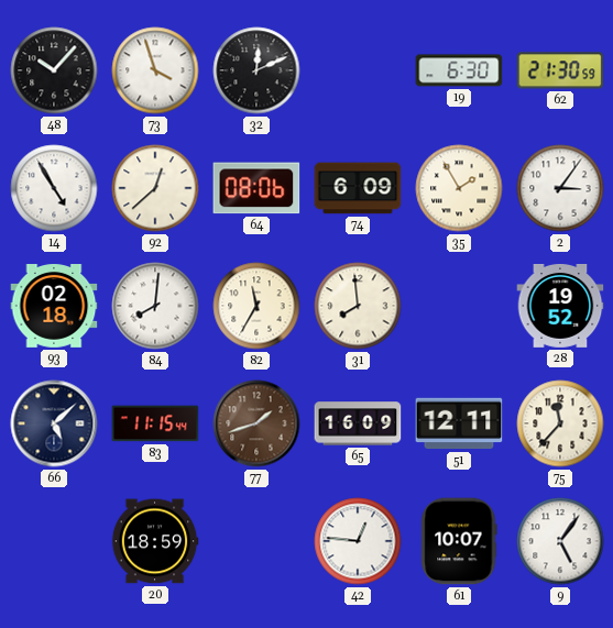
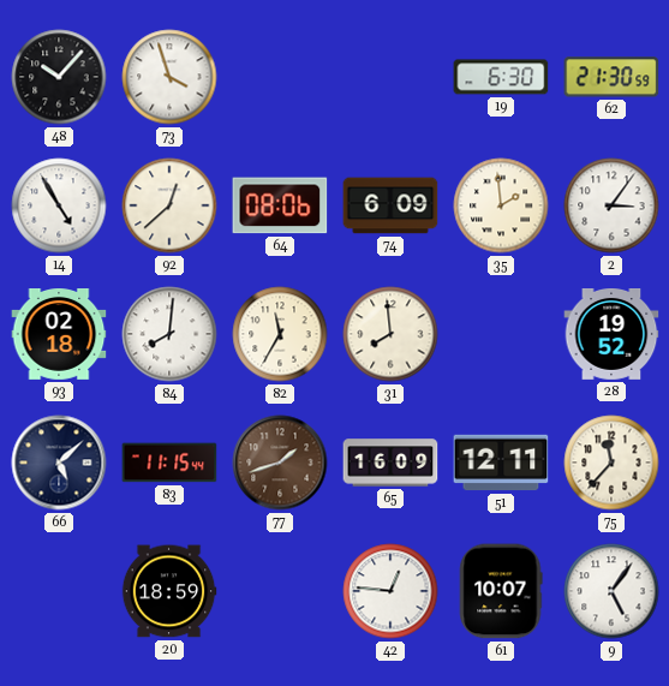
32: 12:11 -> none (256, 70)
35: 1:55 -> 1:59 (501, 205)
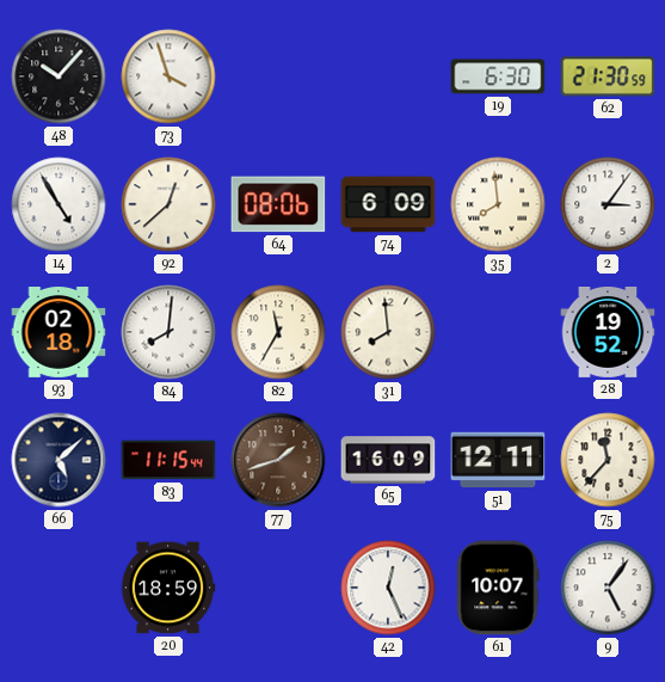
35: 1:59 -> 7:59 (498, 204)
42: 12:46 -> 12:26 (388, 588)
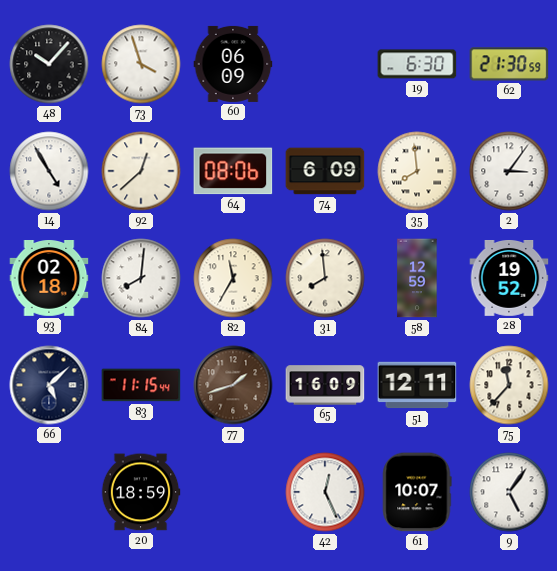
60: none -> 06:09 (233, 64)
58: none -> 12:59 (417, 278)
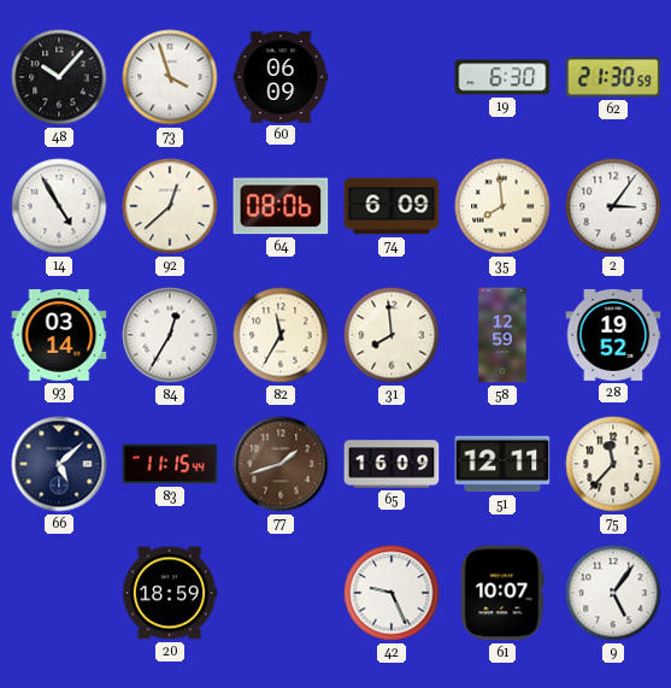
93: 02:18 -> 03:14 (59, 336)
84: 8:01 -> 12:35 (170, 335)
42: 12:26 -> 9:26 (392, 593)
